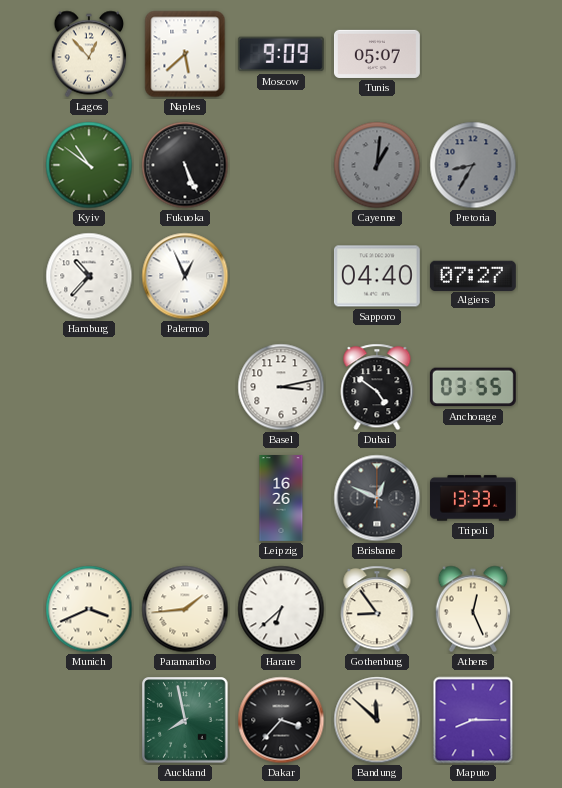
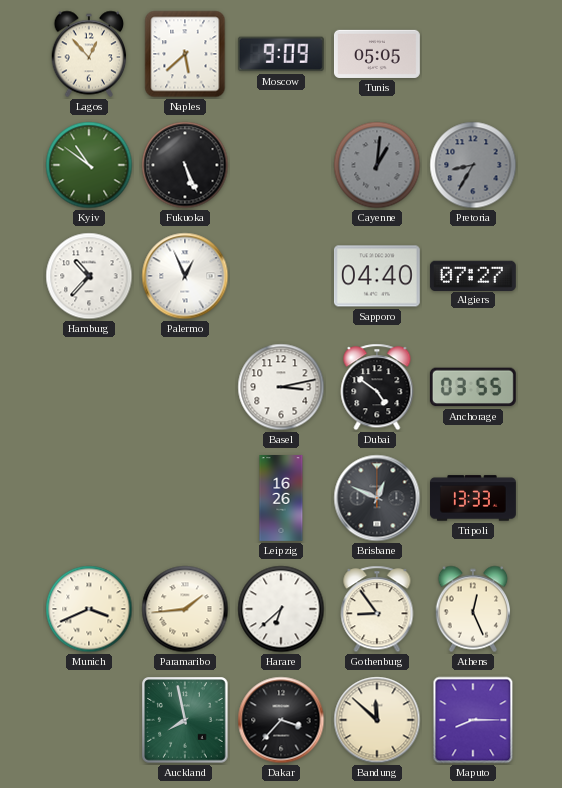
Tunis: 05:07 -> 05:05 (377, 54)
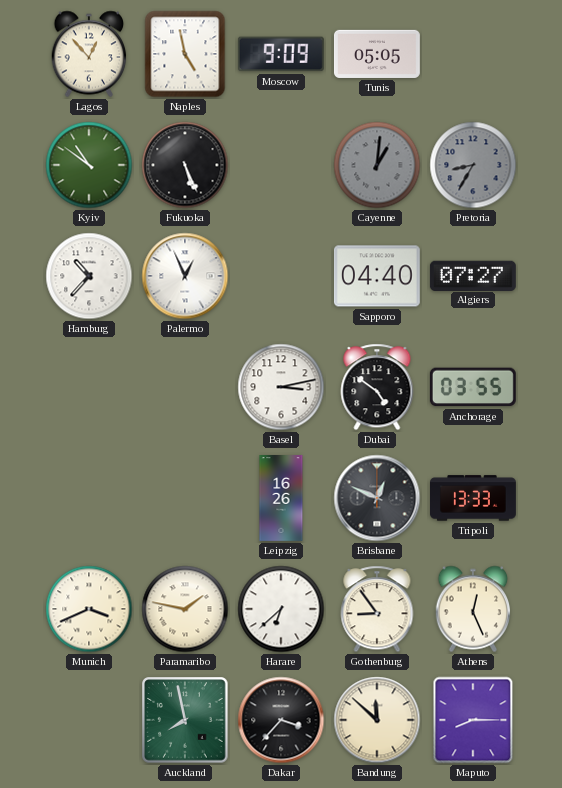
Naples: 5:38 -> 4:58 (185, 54)
Paramaribo: 1:44 -> 1:47 (185, 609)
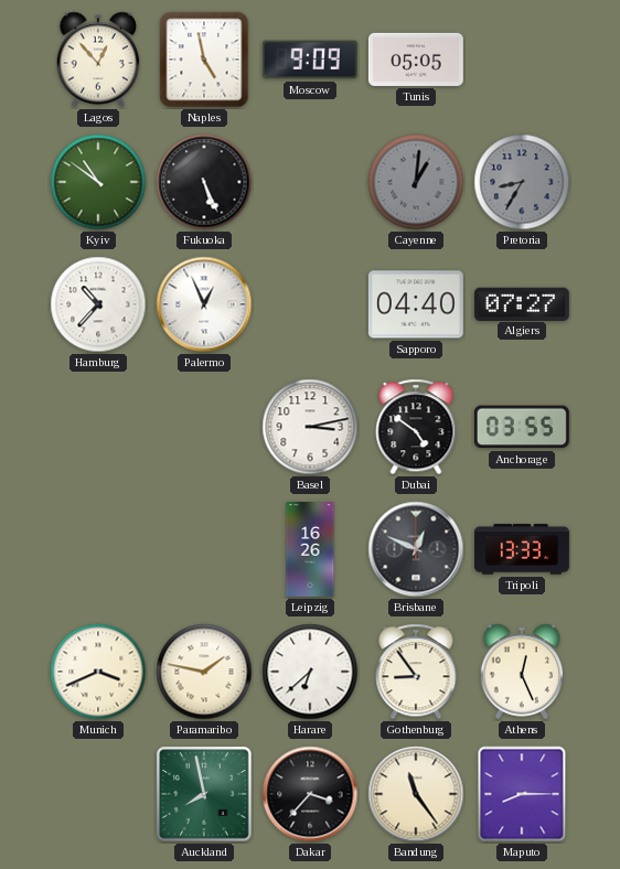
Bandung: 11:52 -> 11:24 (416, 794)
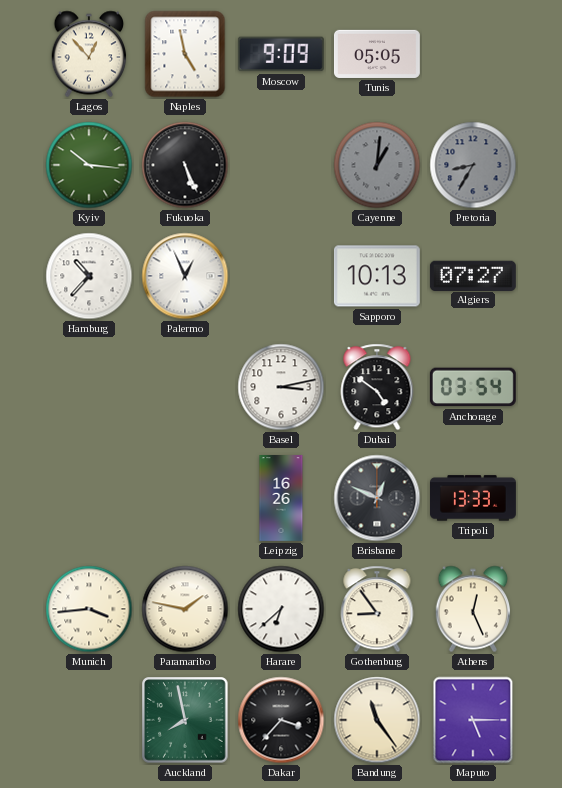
Kyiv: 10:51 -> 10:16 (89, 165)
Sapporo: 04:40 -> 10:13 (377, 276)
Anchorage: 03:55 -> 03:54 (473, 387)
Munich: 3:41 -> 3:44 (89, 609)
Maputo: 8:15 -> 5:15 (473, 720)
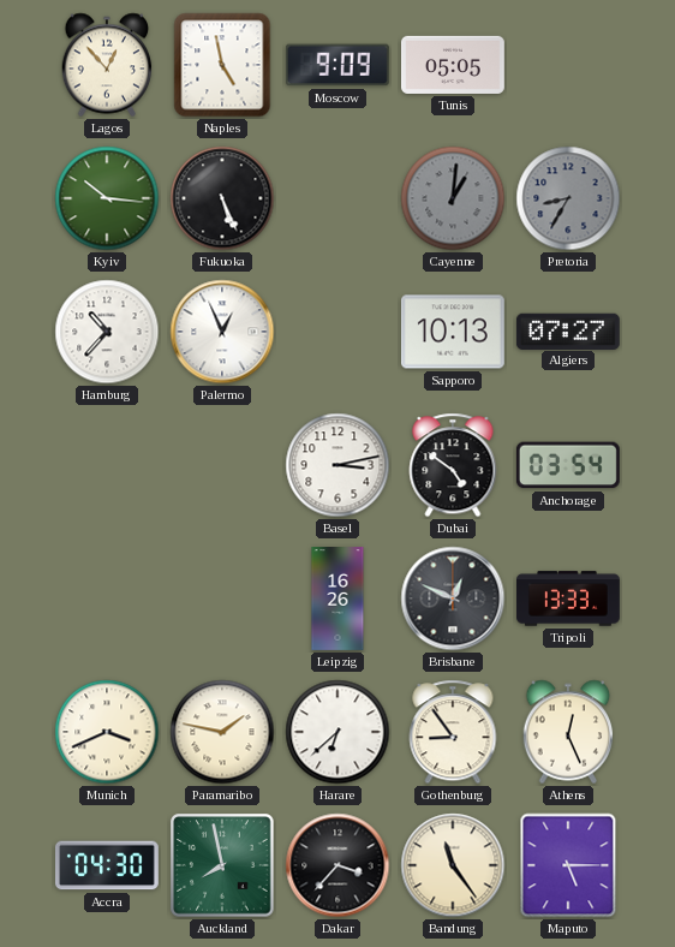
Munich: 3:44 -> 3:41 (107, 732)
Accra: none -> 04:30 (107, 865)
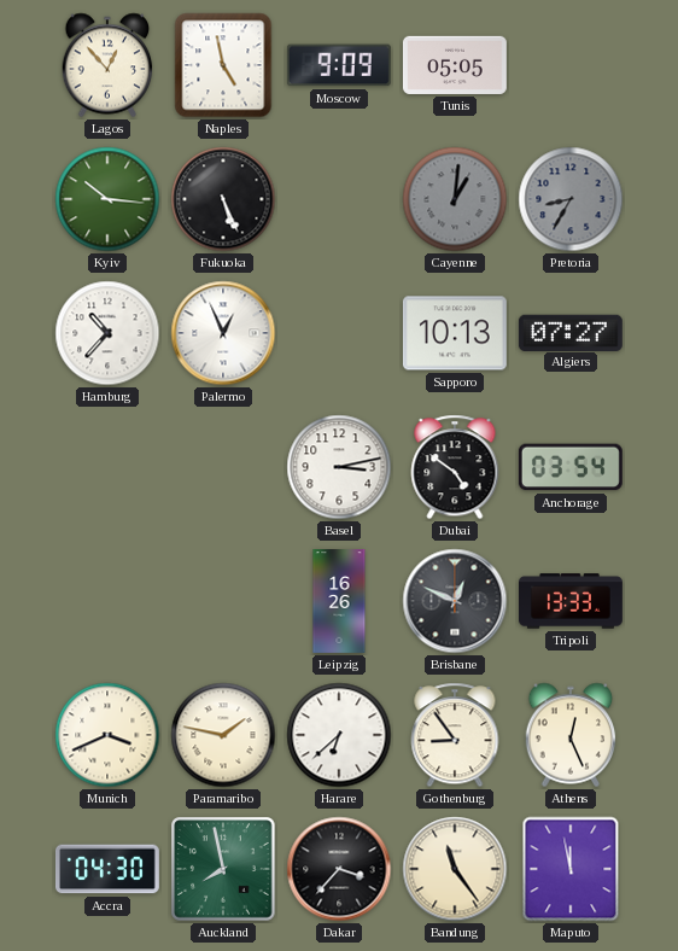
Maputo: 5:15 -> 11:58 (571, 869)
